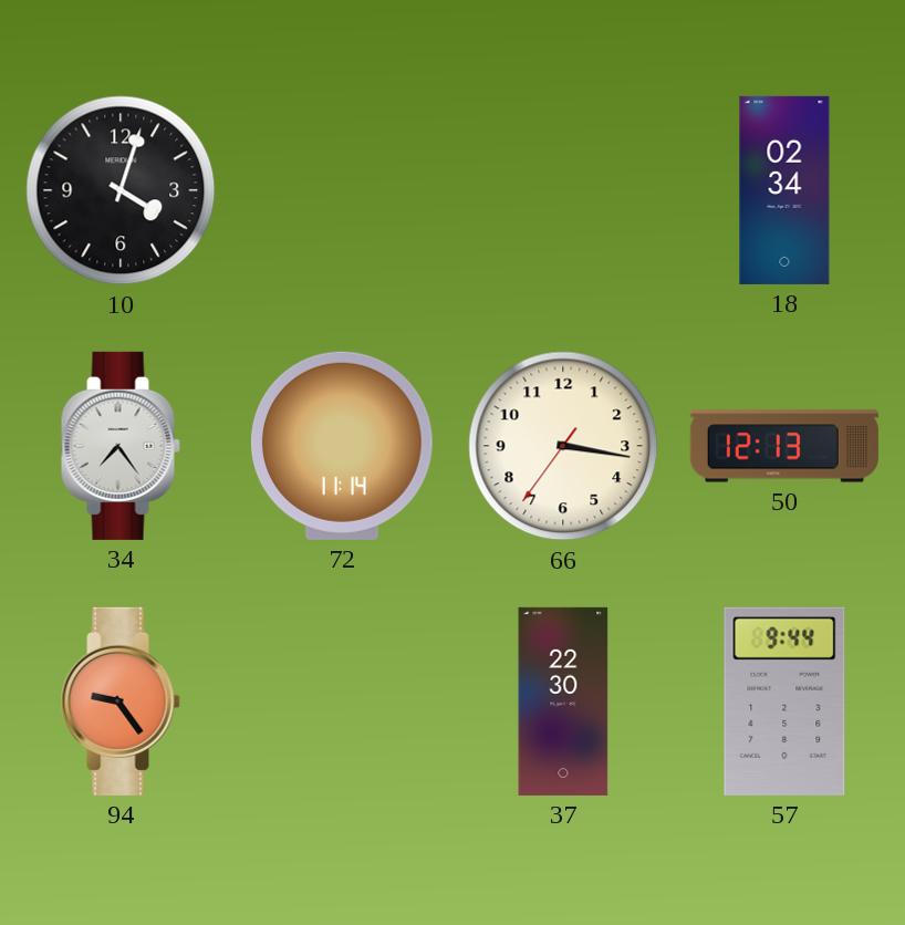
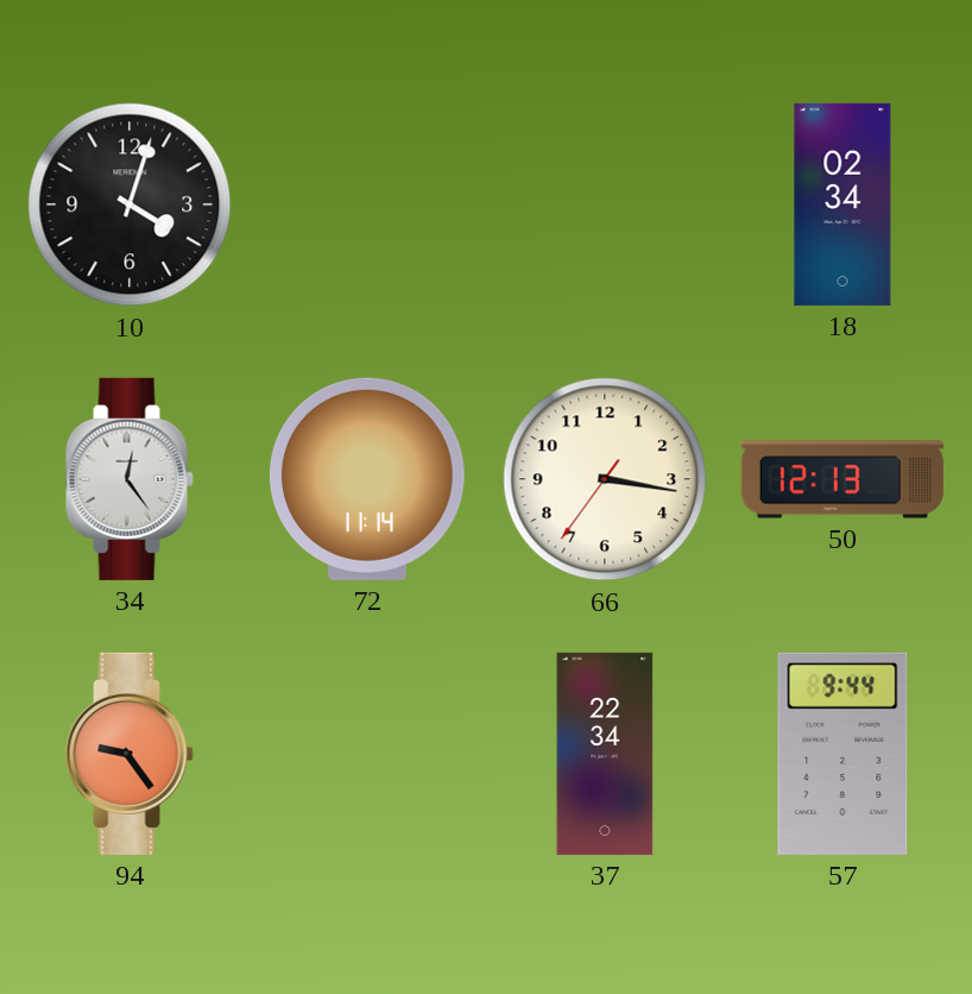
34: 7:24 -> 12:24 (130, 479)
37: 22:30 -> 22:34 (605, 754)
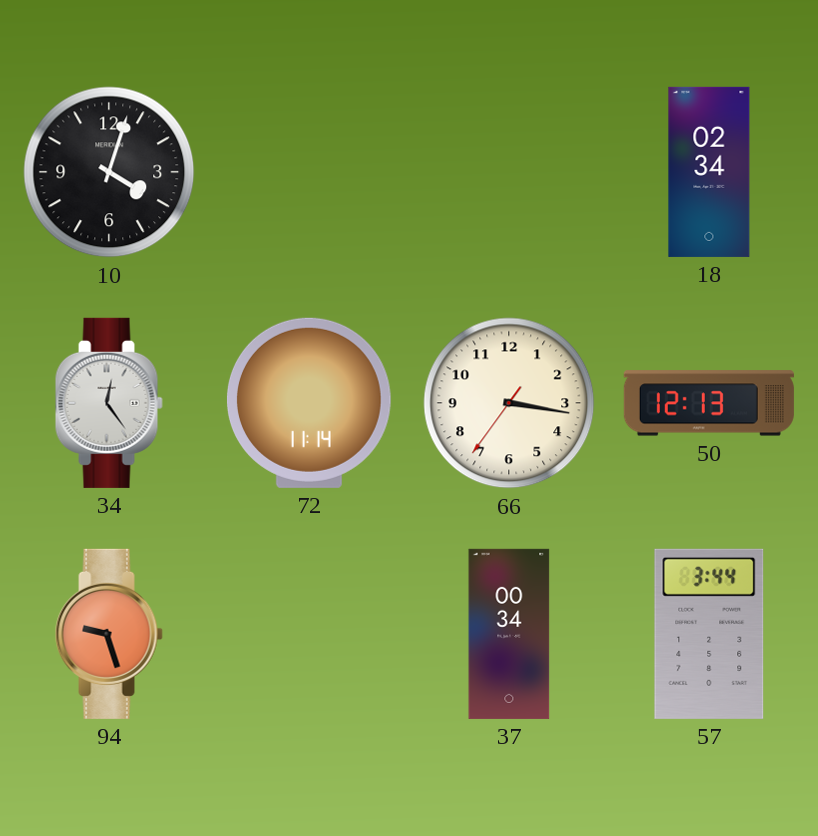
94: 9:24 -> 9:27 (109, 634)
37: 22:34 -> 00:34 (509, 634)
57: 9:44 -> 3:44 (709, 634)
